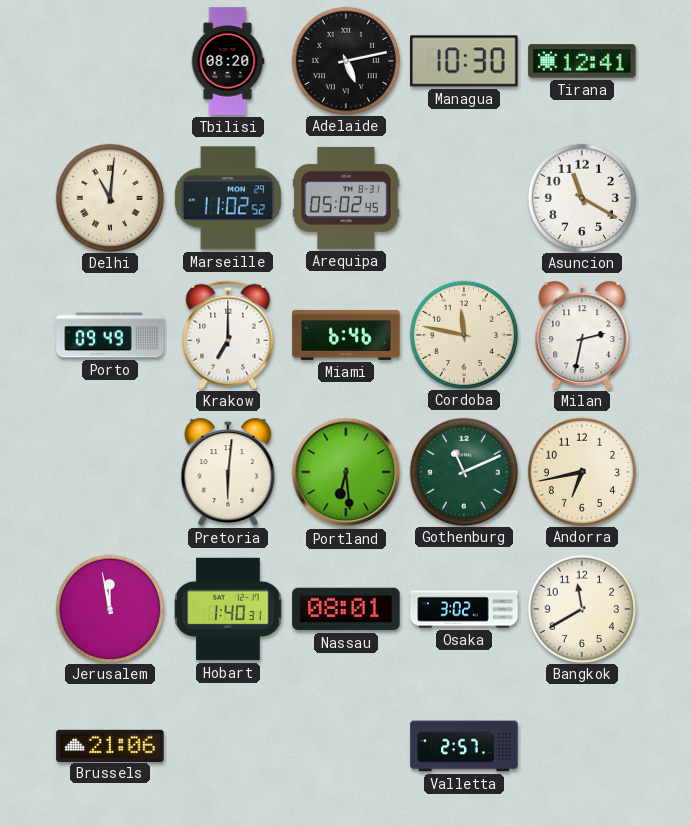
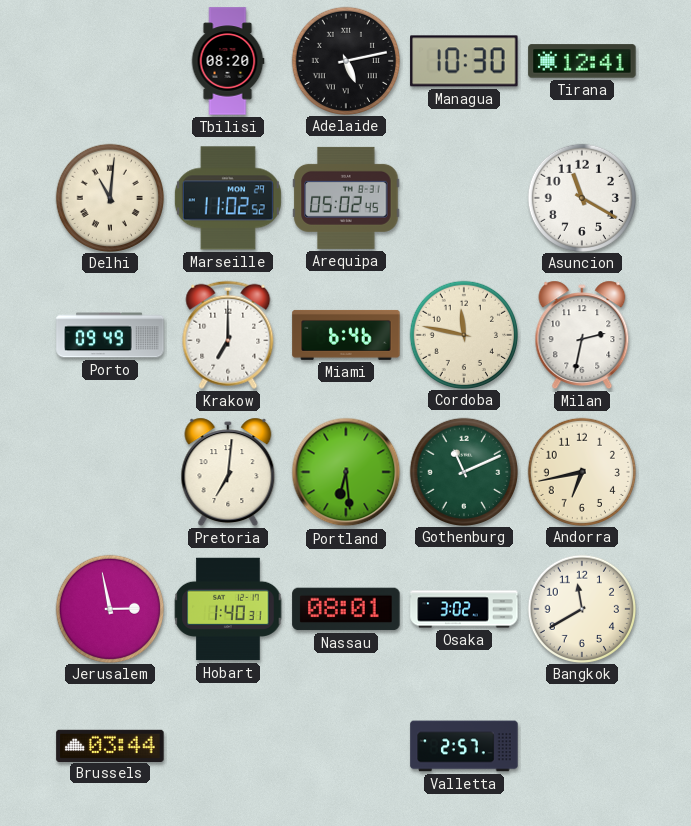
Pretoria: 6:01 -> 7:01 (228, 472)
Jerusalem: 11:58 -> 2:58 (109, 608)
Brussels: 21:06 -> 03:44 (110, 745)
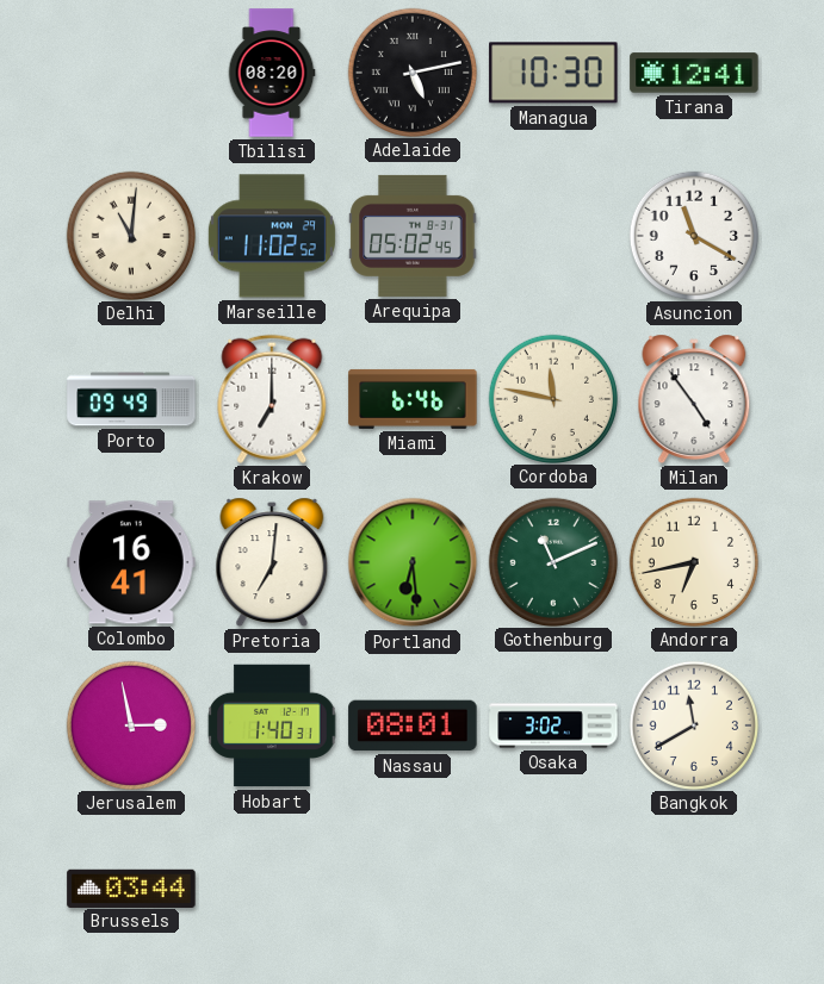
Milan: 2:32 -> 4:54 (694, 399)
Colombo: none -> 16:41 (131, 562)
Valletta: 2:57 -> none (464, 746)
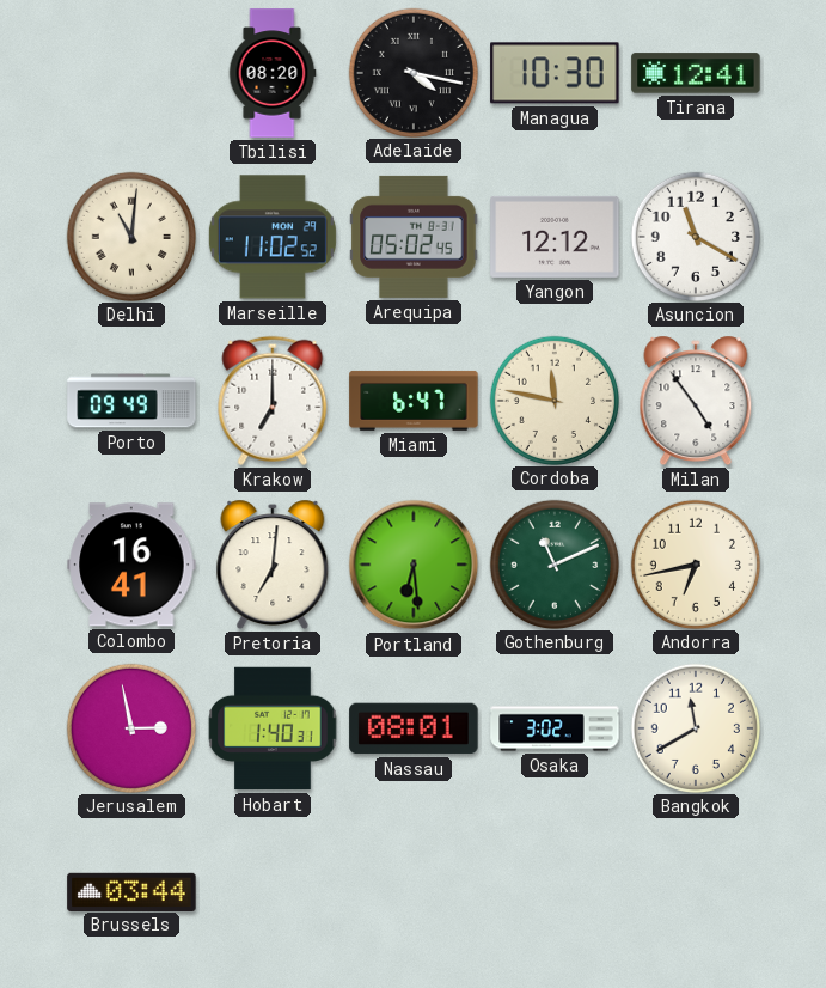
Adelaide: 5:13 -> 4:17 (412, 72)
Yangon: none -> 12:12 (555, 237)
Miami: 6:46 -> 6:47 (414, 401)
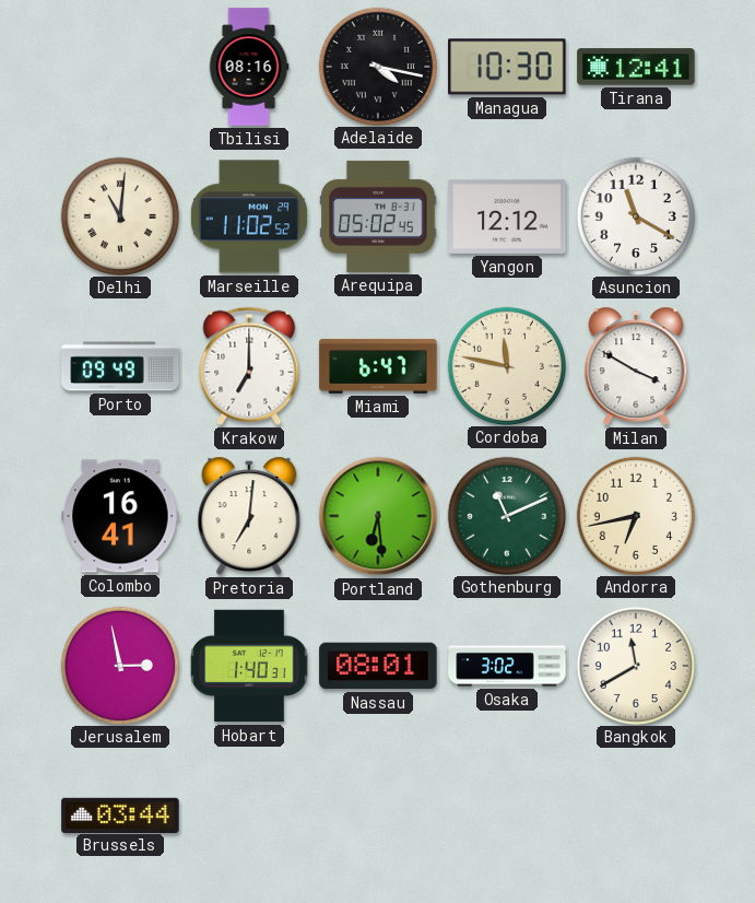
Tbilisi: 08:20 -> 08:16 (249, 67)
Milan: 4:54 -> 3:50 (636, 366)
